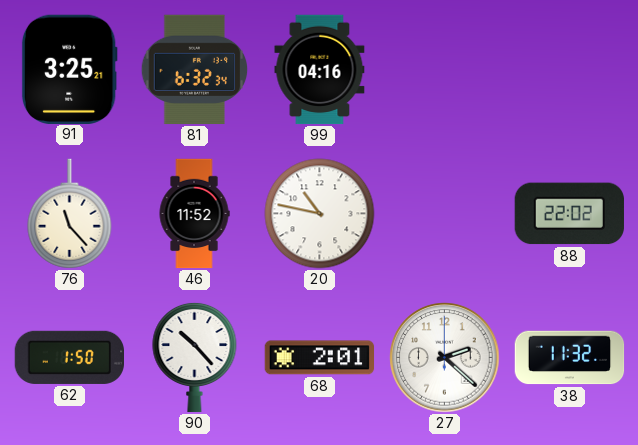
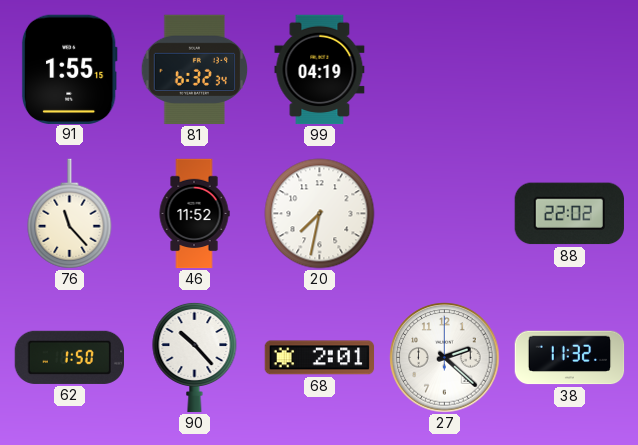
91: 3:25 -> 1:55 (69, 69)
99: 04:16 -> 04:19 (320, 70)
20: 10:47 -> 7:32 (320, 214)
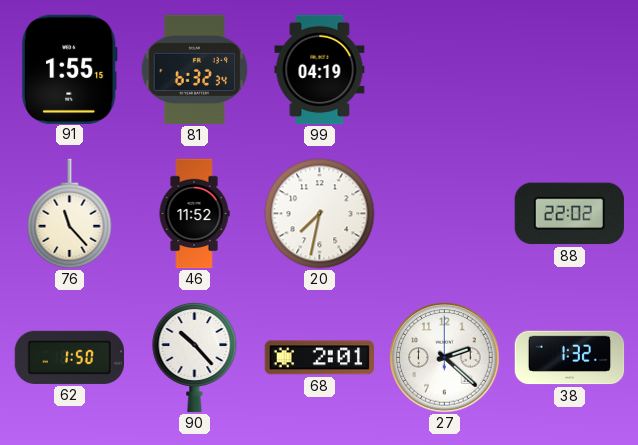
38: 11:32 -> 1:32 (570, 358)
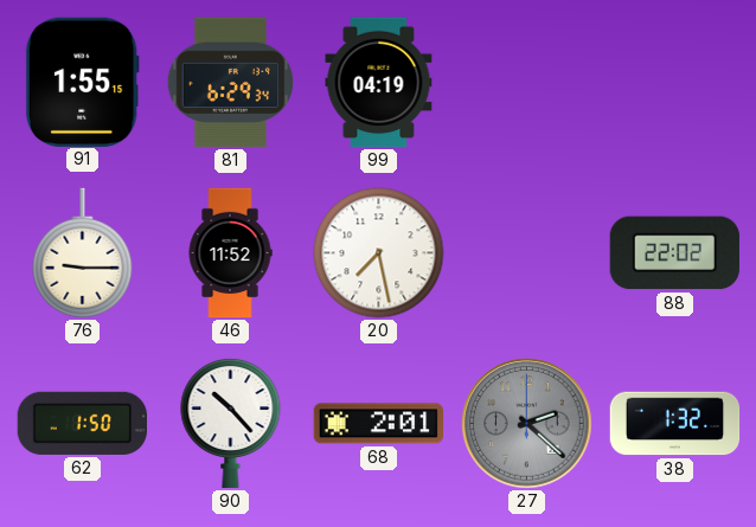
81: 6:32 -> 6:29 (231, 83)
76: 11:23 -> 9:15 (83, 253)
20: 7:32 -> 7:28 (379, 253)
27 dial: white -> grey (527, 424)
